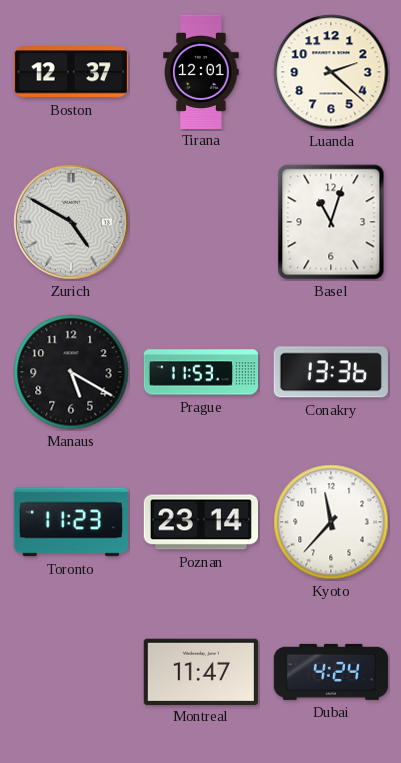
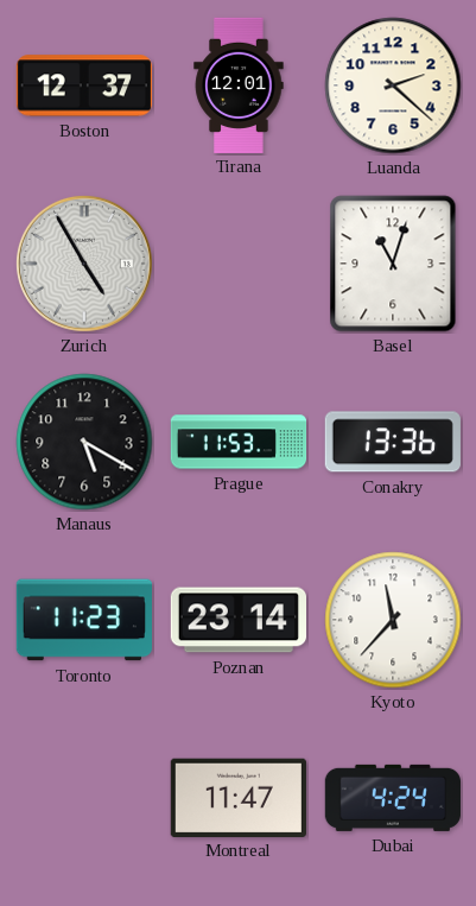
Zurich: 4:50 -> 4:55 (84, 264)
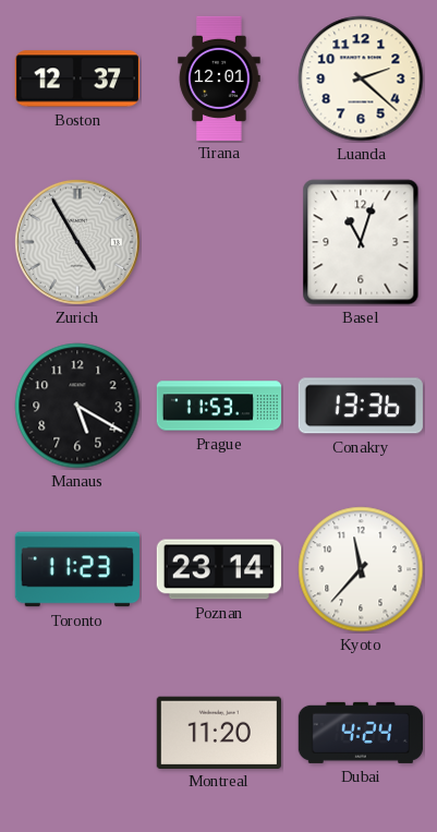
Montreal: 11:47 -> 11:20 (219, 732)
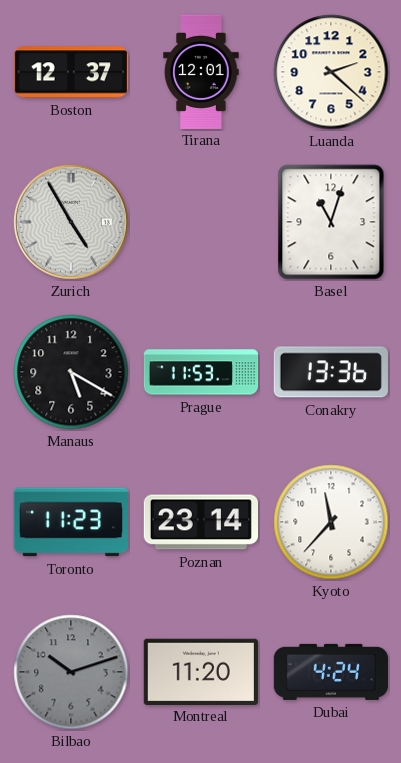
Bilbao: none -> 10:12 (71, 672)
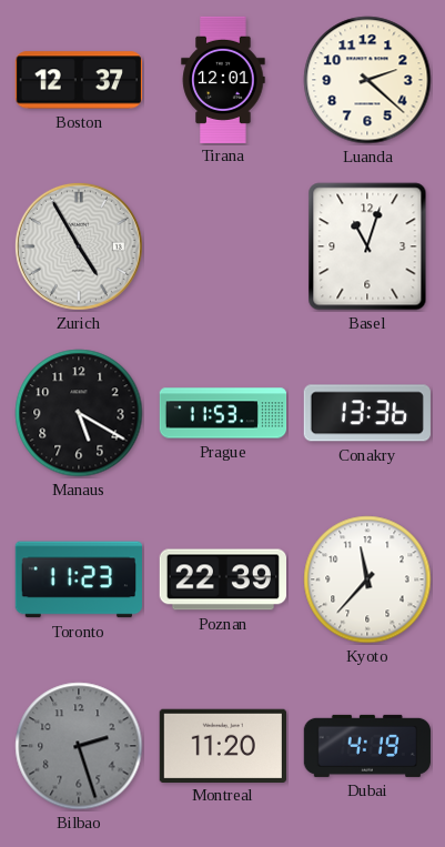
Poznan: 23:14 -> 22:39 (222, 579)
Bilbao: 10:12 -> 2:27 (79, 746)
Dubai: 4:24 -> 4:19 (367, 746)
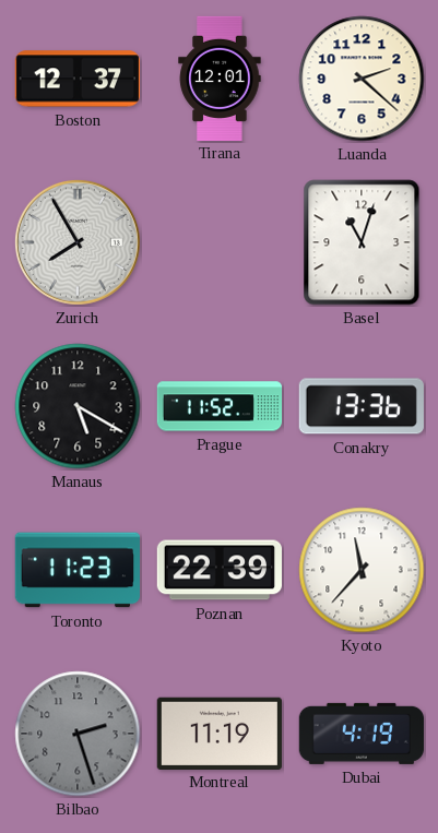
Zurich: 4:55 -> 7:55 (78, 242)
Prague: 11:53 -> 11:52 (220, 406)
Montreal: 11:20 -> 11:19 (220, 733)
